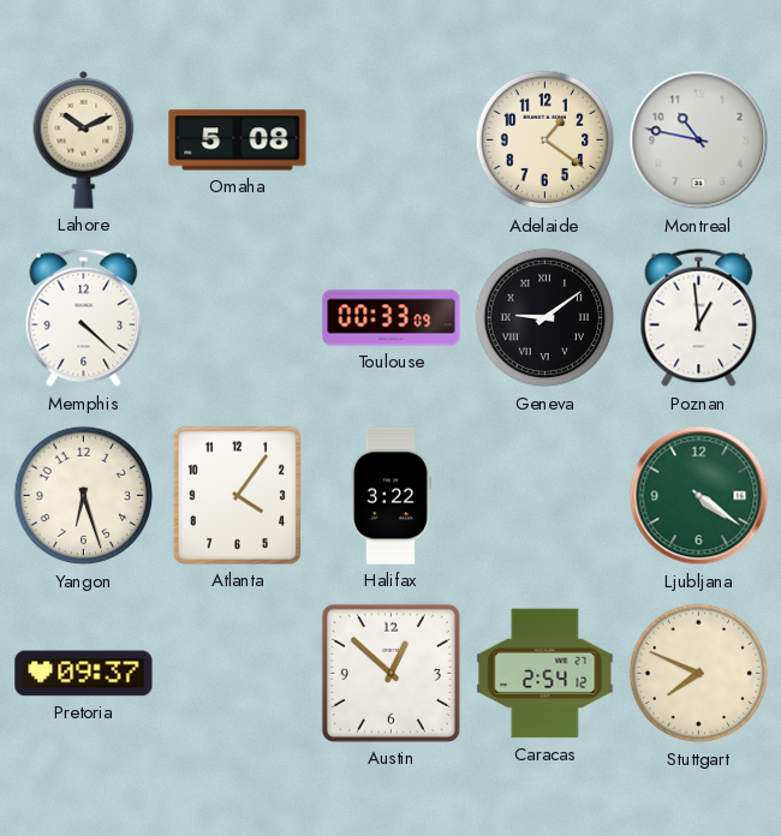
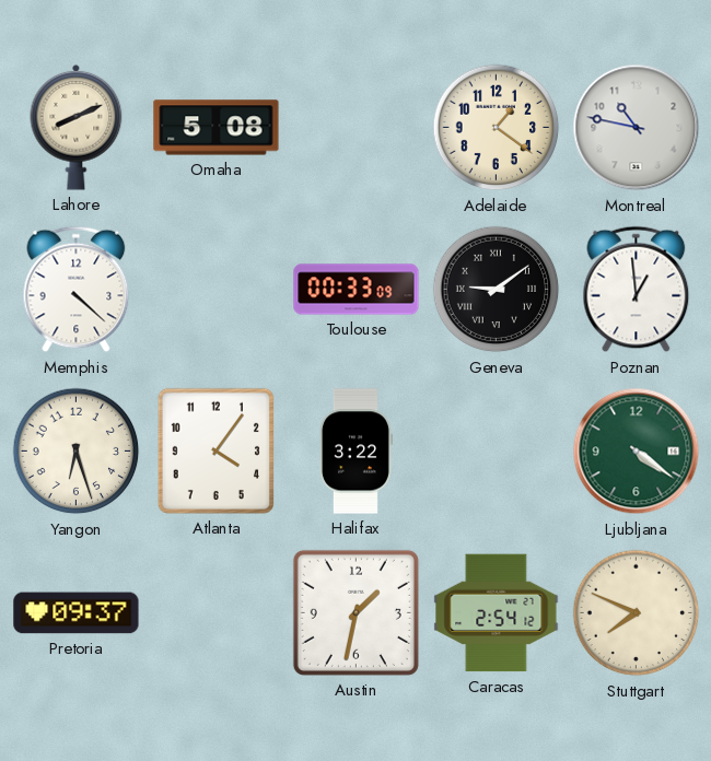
Lahore: 10:11 -> 8:11 (77, 127)
Austin: 12:52 -> 1:32 (355, 612)
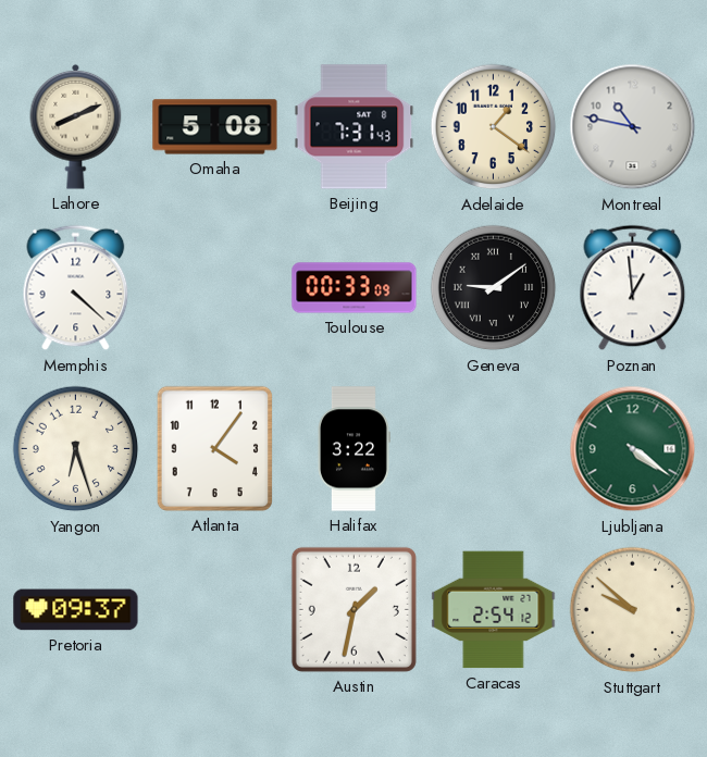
Beijing: none -> 7:31 (355, 127)
Stuttgart: 7:49 -> 9:52 (633, 610)
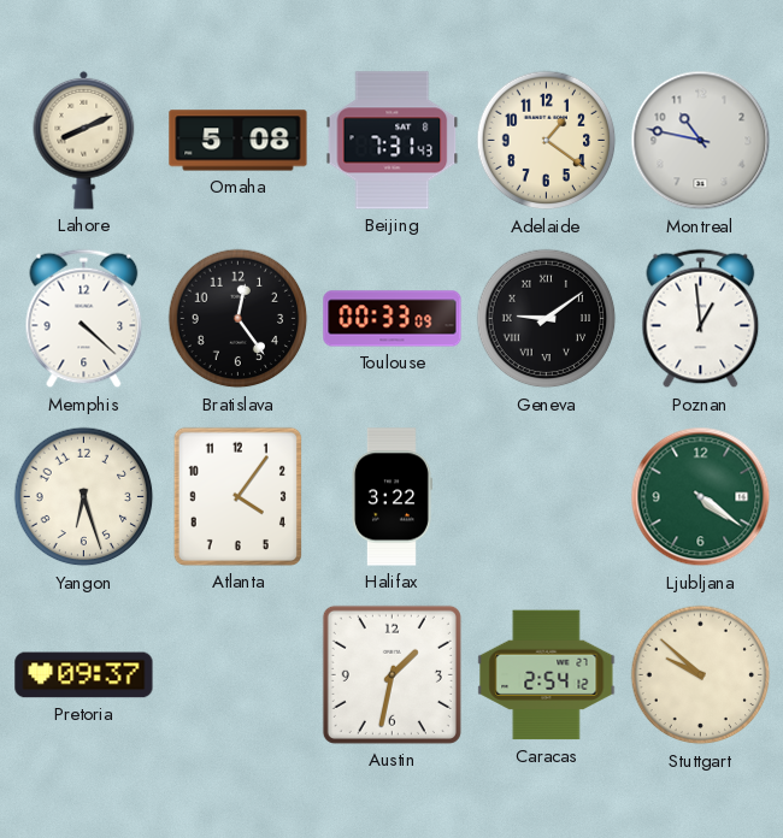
Bratislava: none -> 12:24 (239, 319)
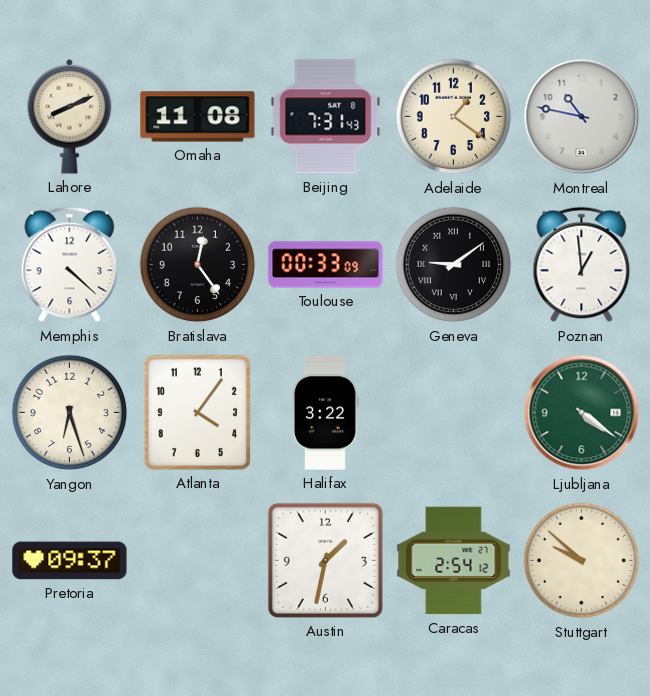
Omaha: 5:08 -> 11:08 (198, 117)
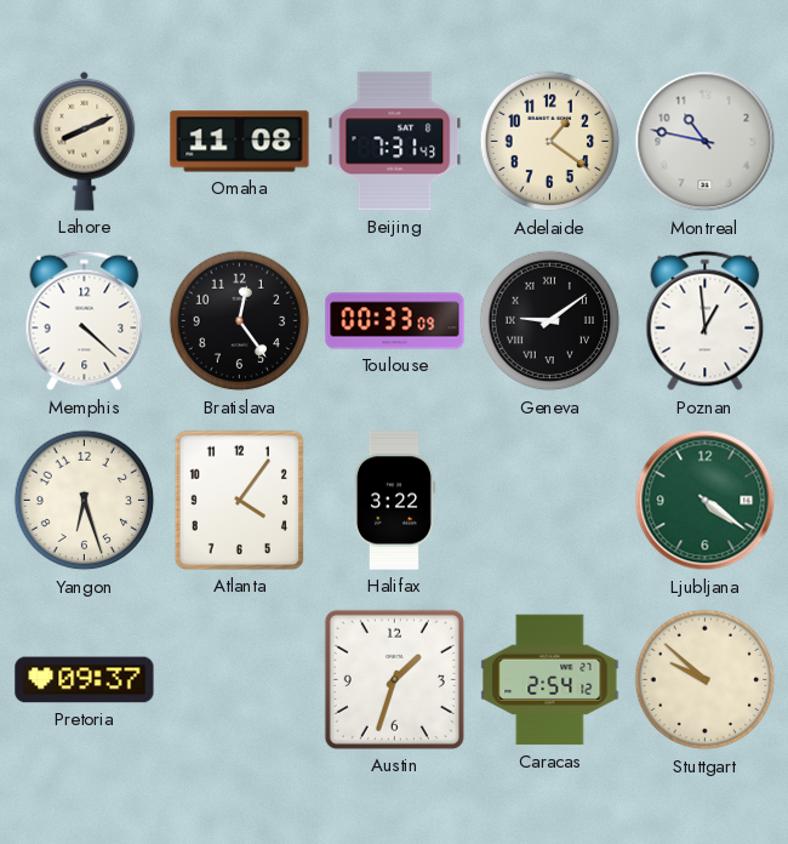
Austin: 1:32 -> 1:33 (394, 679)
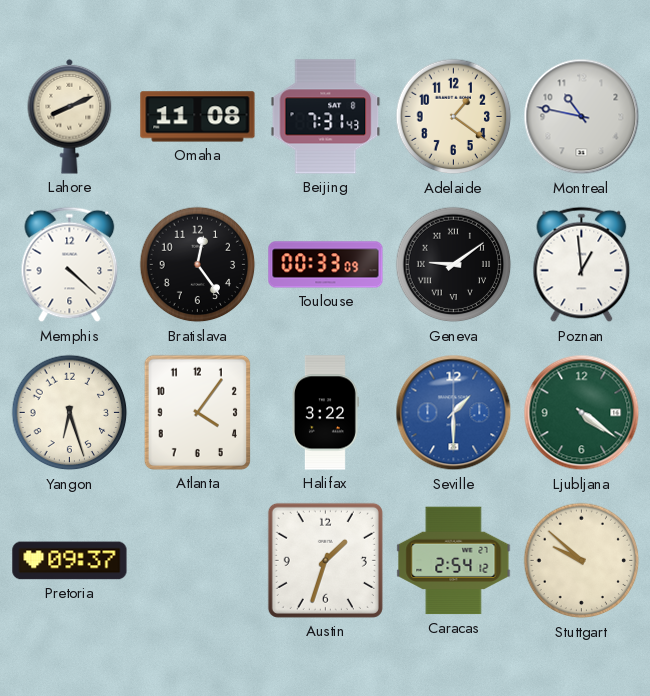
Seville: none -> 1:30 (454, 413)
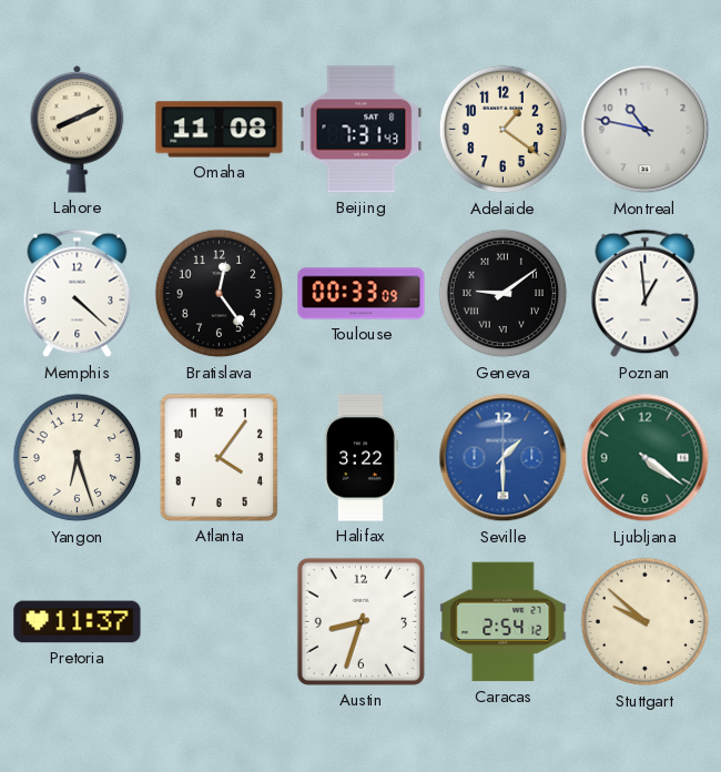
Pretoria: 09:37 -> 11:37 (78, 622)
Austin: 1:33 -> 8:33 (360, 621)
